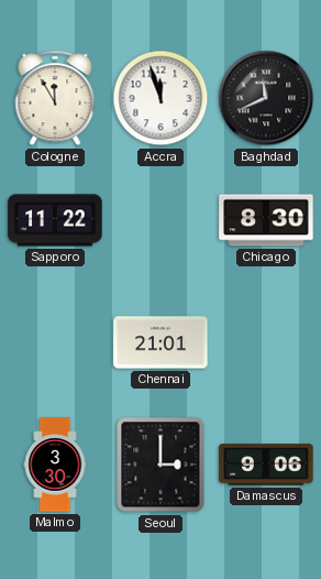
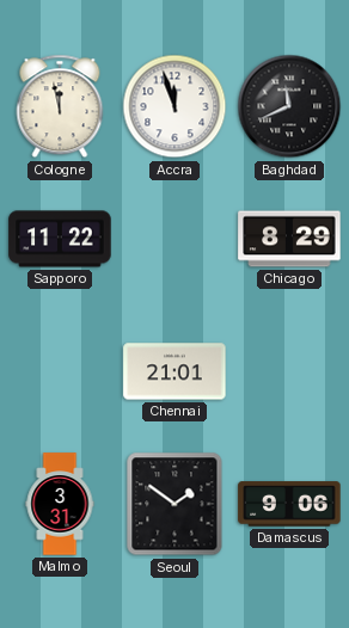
Cologne: 11:55 -> 11:58 (60, 106)
Chicago: 8:30 -> 8:29 (289, 239)
Malmo: 3:30 -> 3:31 (60, 504)
Seoul: 3:00 -> 1:51 (174, 504)
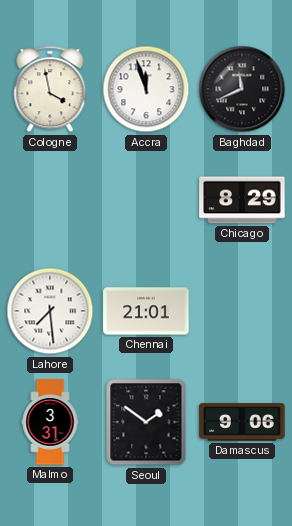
Cologne: 11:58 -> 3:58 (50, 89)
Sapporo: 11:22 -> none (60, 239)
Lahore: none -> 7:29 (50, 311)
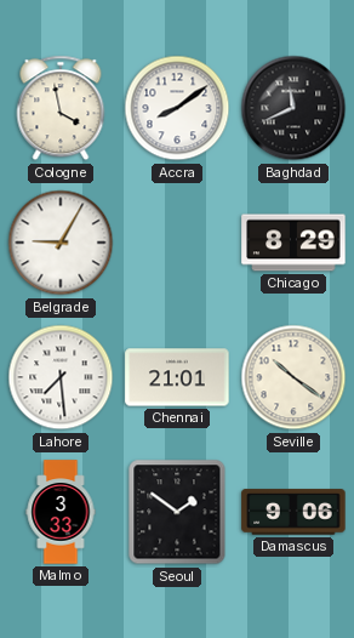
Accra: 11:57 -> 8:09 (177, 108)
Belgrade: none -> 9:05 (61, 243)
Seville: none -> 10:21 (293, 377)
Malmo: 3:31 -> 3:33 (61, 512)
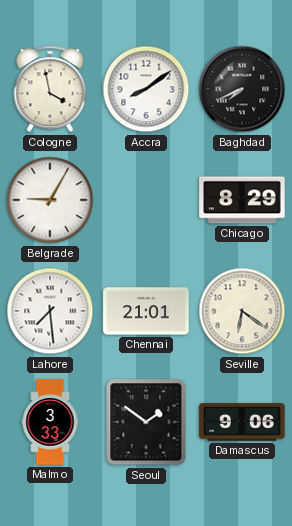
Baghdad: 11:41 -> 7:41 (242, 89)
Seville: 10:21 -> 6:21 (242, 311)
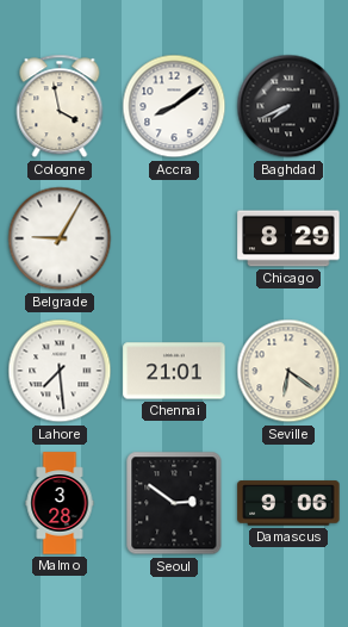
Malmo: 3:33 -> 3:28 (60, 503)
Seoul: 1:51 -> 2:51 (174, 503)
